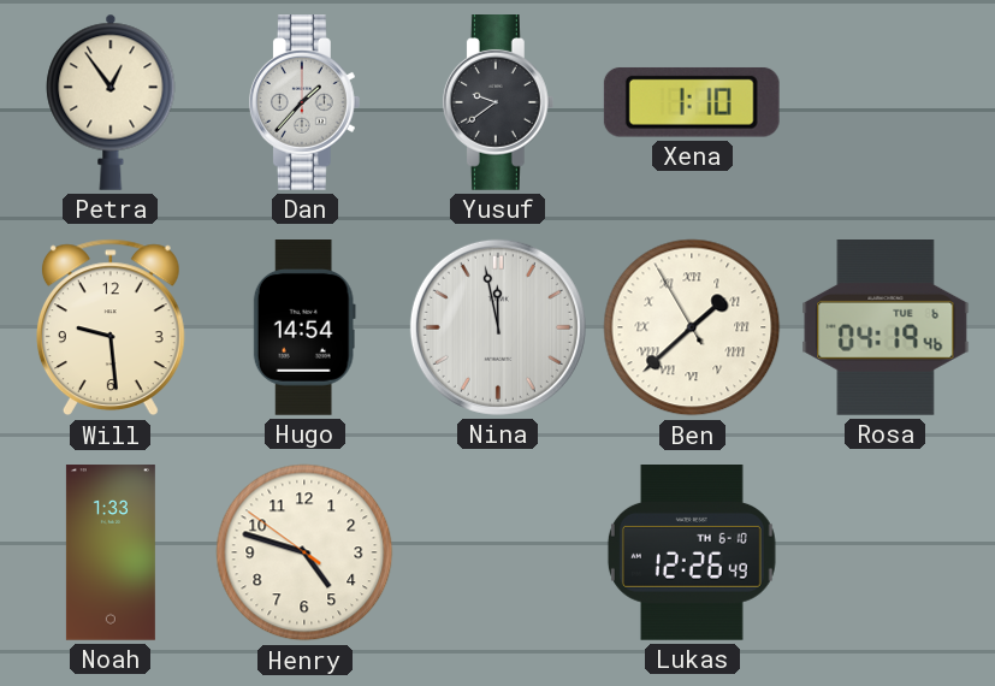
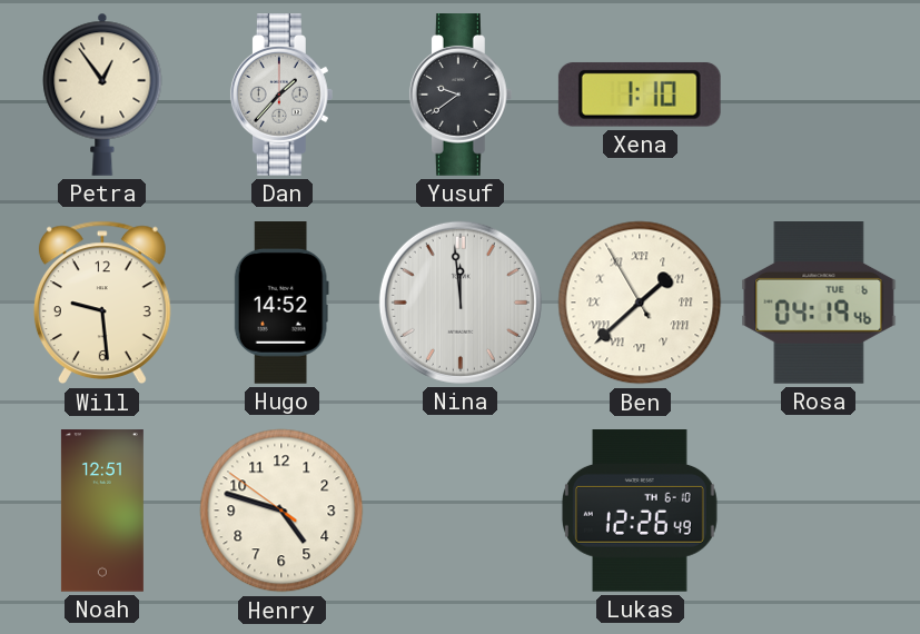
Hugo: 14:54 -> 14:52 (281, 304)
Nina: 11:58 -> 11:59 (461, 303)
Noah: 1:33 -> 12:51 (102, 511)
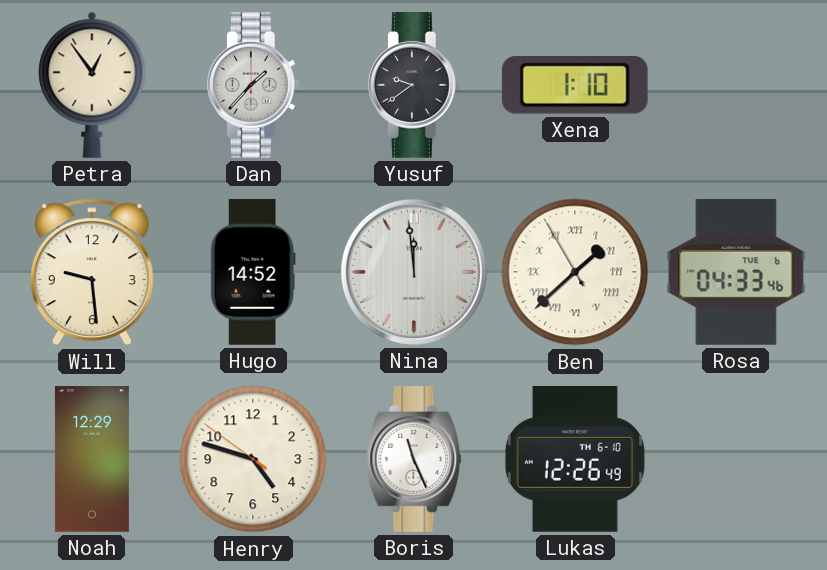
Rosa: 04:19 -> 04:33 (736, 273)
Noah: 12:51 -> 12:29 (92, 459)
Boris: none -> 11:26 (414, 460)
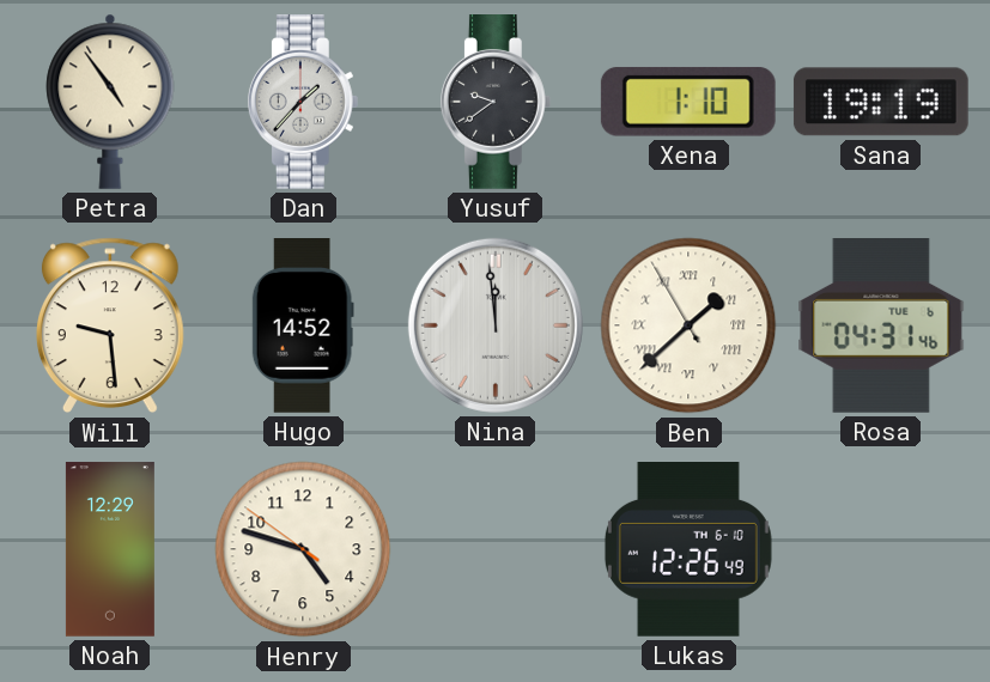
Petra: 12:54 -> 4:54 (110, 102)
Sana: none -> 19:19 (881, 102)
Rosa: 04:33 -> 04:31 (881, 327)
Boris: 11:26 -> none (414, 460)
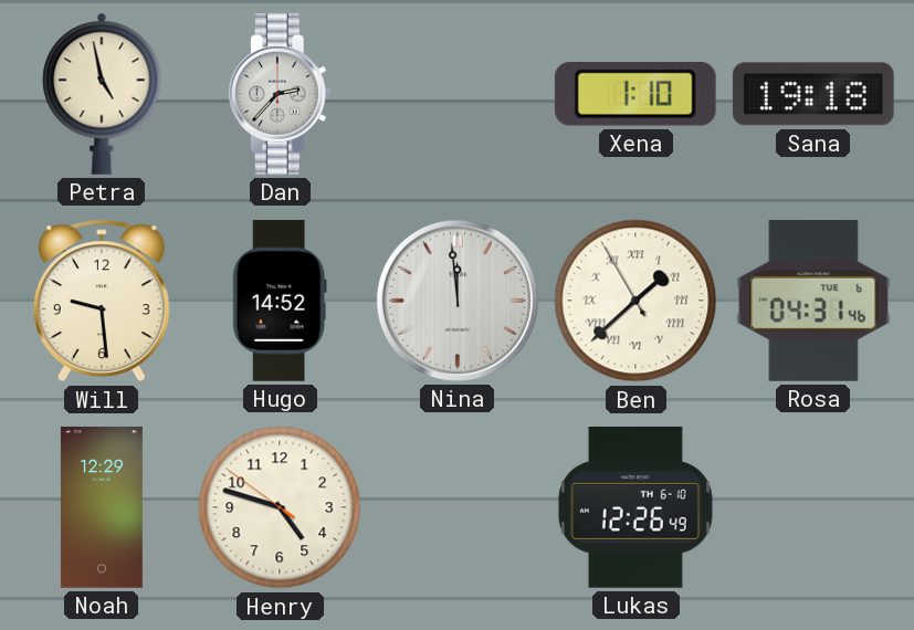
Petra: 4:54 -> 4:58 (102, 94)
Dan: 1:37 -> 2:37 (280, 95)
Yusuf: 9:39 -> none (496, 103)
Sana: 19:19 -> 19:18 (813, 94)
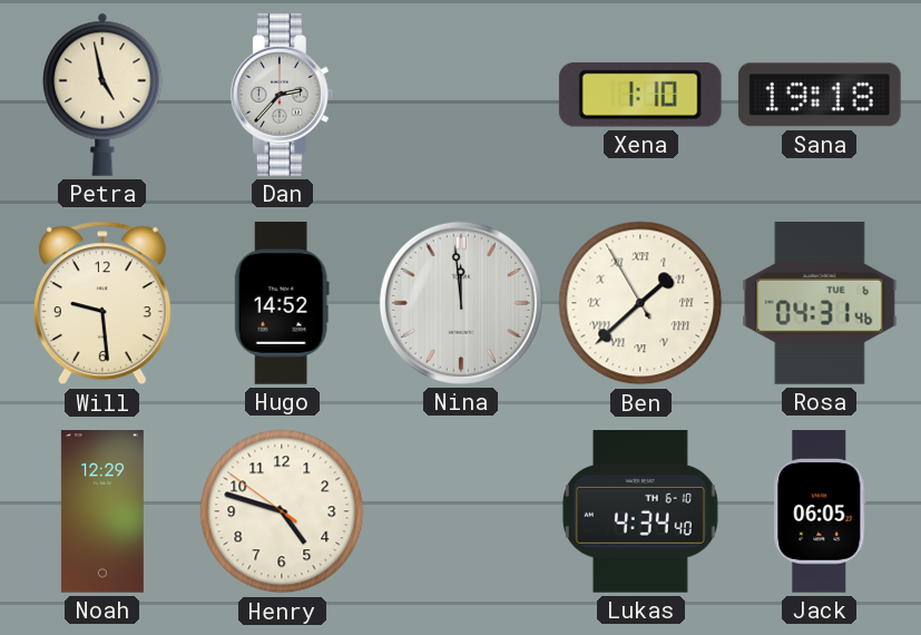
Lukas: 12:26 -> 4:34 (640, 512)
Jack: none -> 06:05 (820, 511)
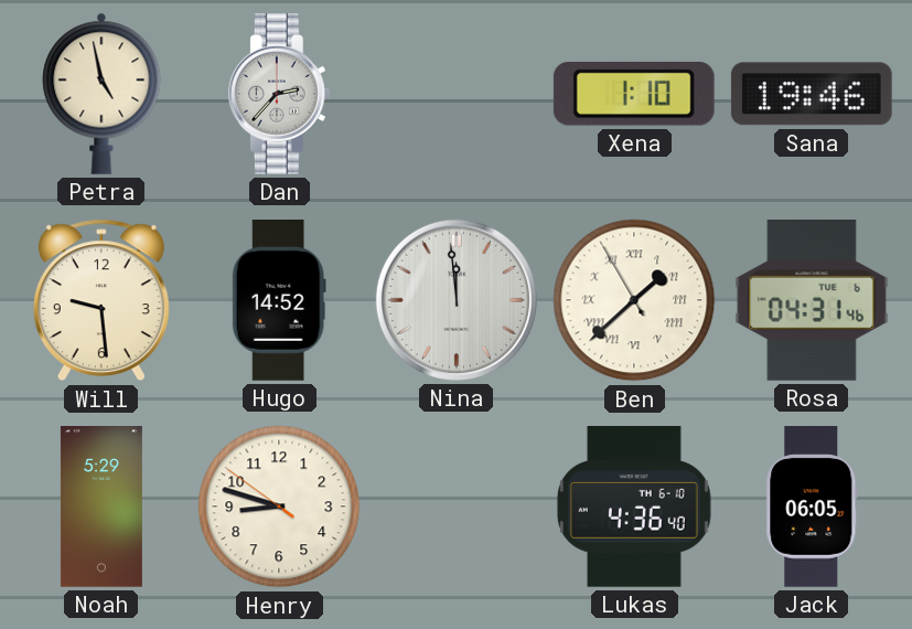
Sana: 19:18 -> 19:46 (812, 94)
Noah: 12:29 -> 5:29 (101, 507)
Henry: 4:47 -> 8:47 (279, 507)
Lukas: 4:34 -> 4:36 (634, 508)
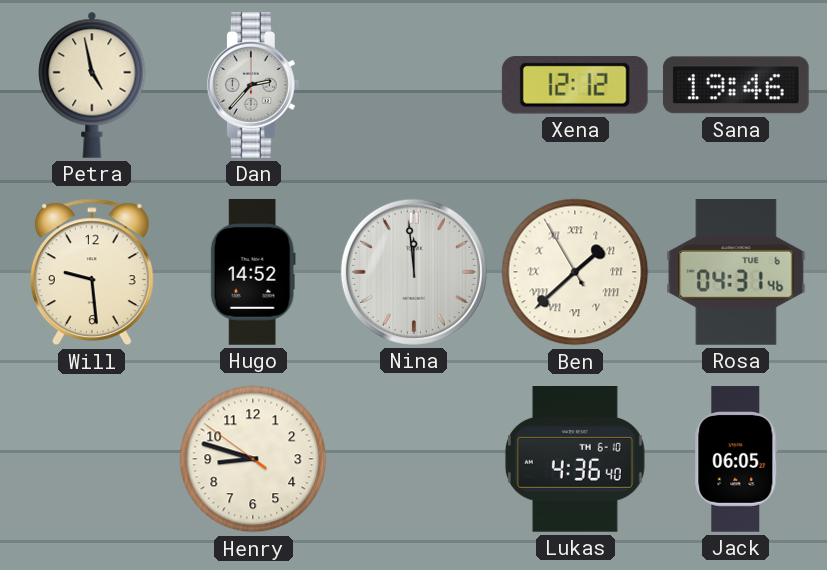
Xena: 1:10 -> 12:12 (575, 85)
Noah: 5:29 -> none (101, 507)
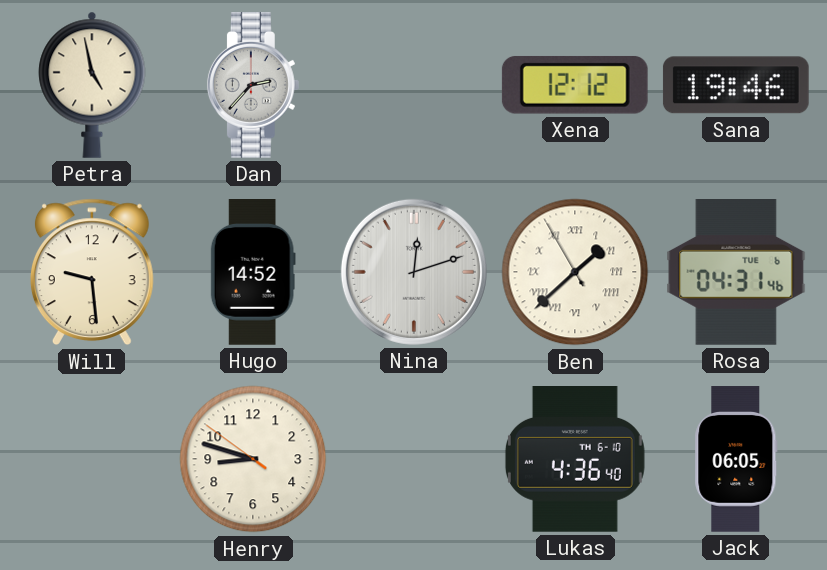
Nina: 11:59 -> 12:12 (414, 272)
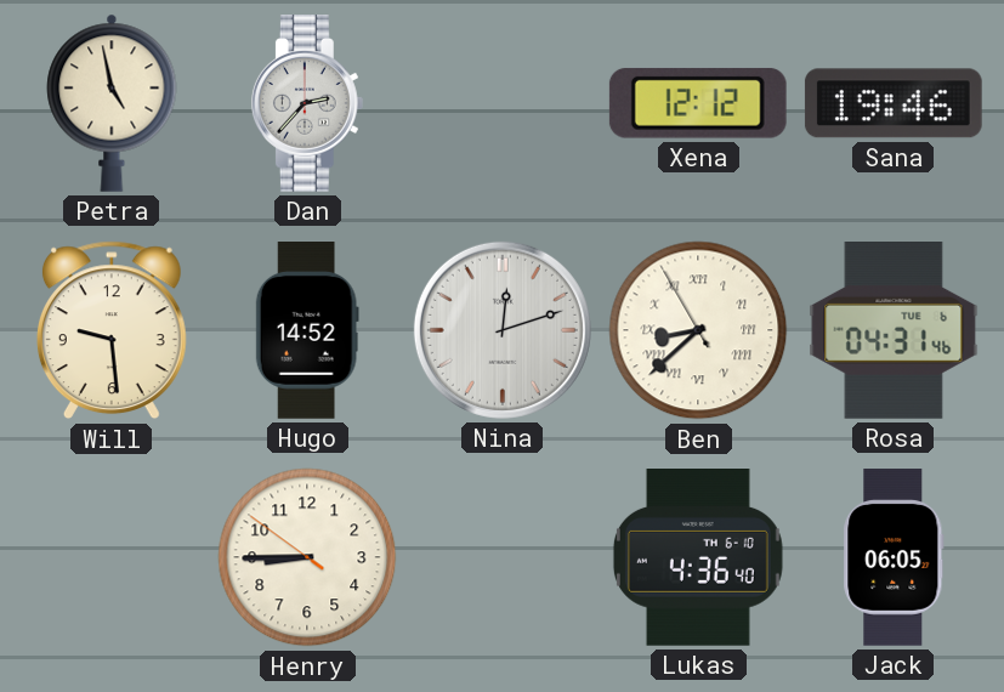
Ben: 1:37 -> 8:37 (698, 330)
Henry: 8:47 -> 8:44 (307, 557)
